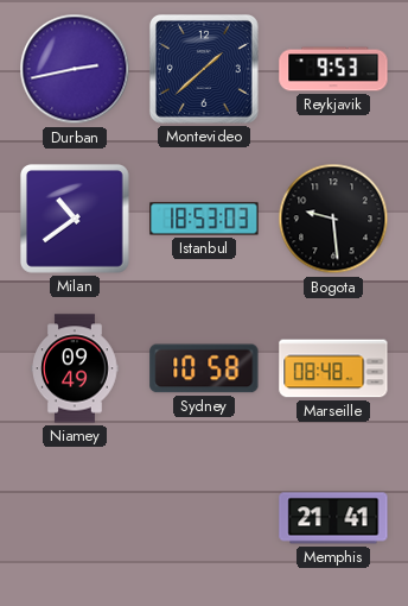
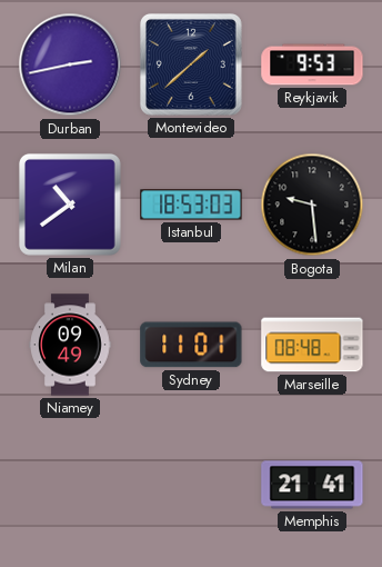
Sydney: 10:58 -> 11:01 (191, 345)
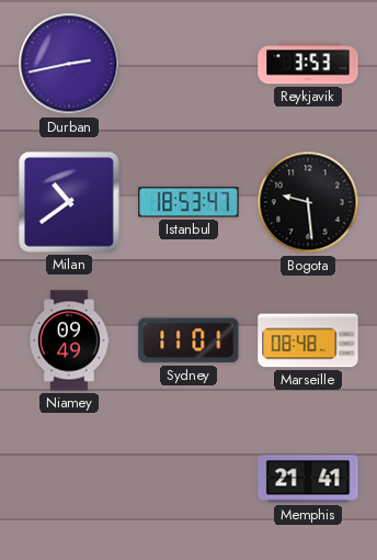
Montevideo: 1:38 -> none (191, 64)
Reykjavik: 9:53 -> 3:53 (308, 64)
Istanbul: 18:53:03 -> 18:53:47 (188, 202)
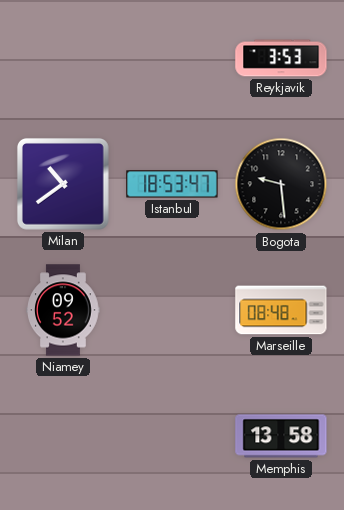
Durban: 2:43 -> none (69, 64)
Niamey: 09:49 -> 09:52 (64, 310)
Sydney: 11:01 -> none (188, 340)
Memphis: 21:41 -> 13:58 (281, 436)
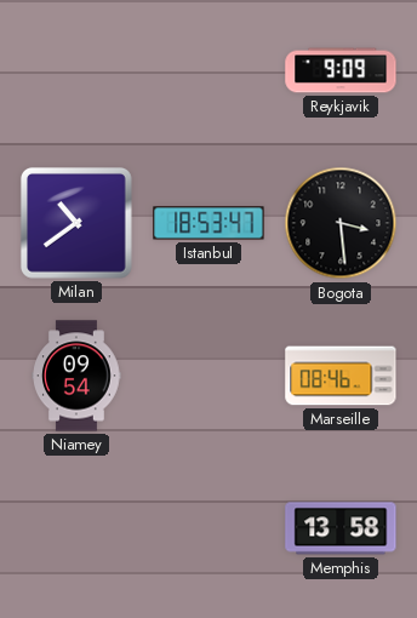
Reykjavik: 3:53 -> 9:09 (341, 70)
Bogota: 9:29 -> 3:29 (341, 223)
Niamey: 09:52 -> 09:54 (78, 376)
Marseille: 08:48 -> 08:46 (341, 376)
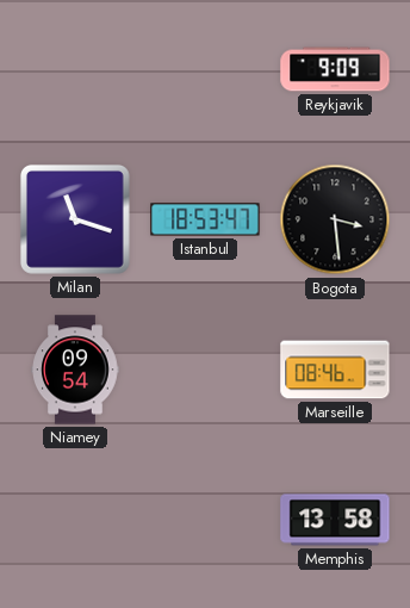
Milan: 10:39 -> 11:18 (75, 219)
